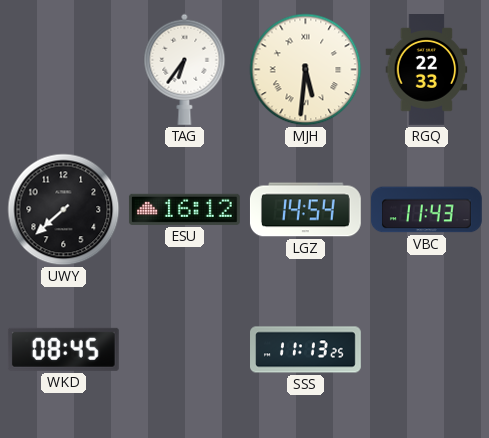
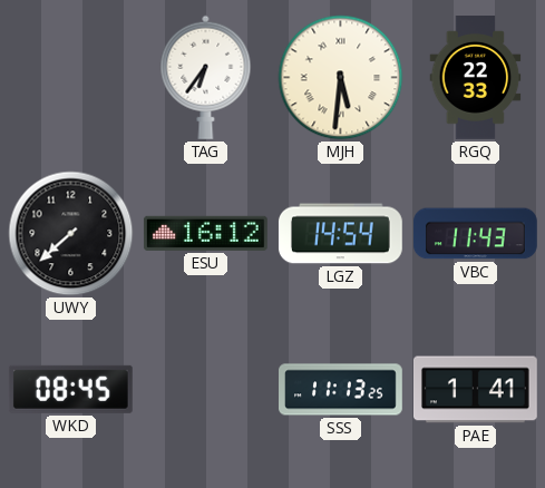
PAE: none -> 1:41 (476, 390)
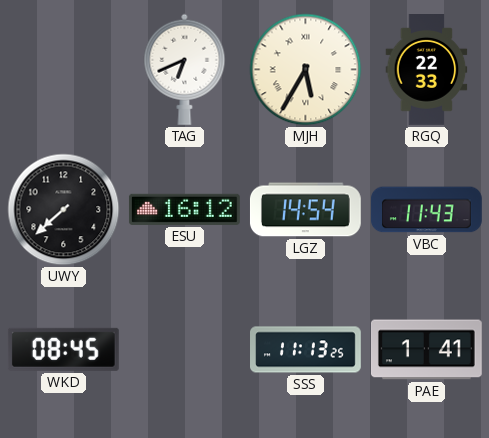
TAG: 6:36 -> 6:41 (185, 69)
MJH: 5:31 -> 5:35 (306, 70)
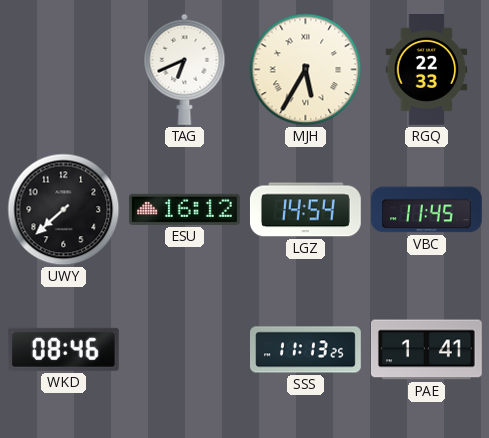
VBC: 11:43 -> 11:45 (427, 210)
WKD: 08:45 -> 08:46 (63, 349)
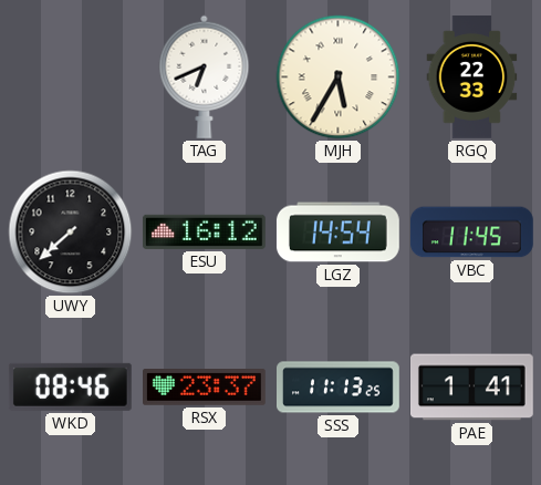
RSX: none -> 23:37 (205, 388)
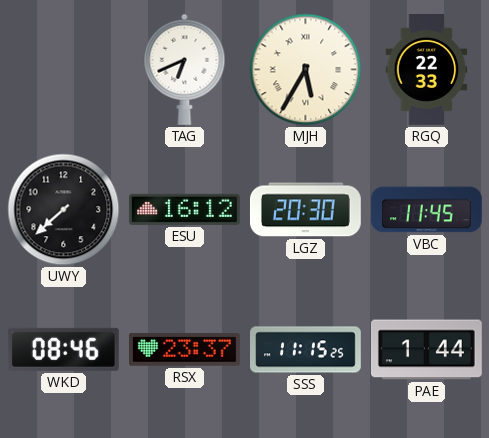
LGZ: 14:54 -> 20:30 (305, 210)
SSS: 11:13 -> 11:15 (306, 350)
PAE: 1:41 -> 1:44 (427, 350)
